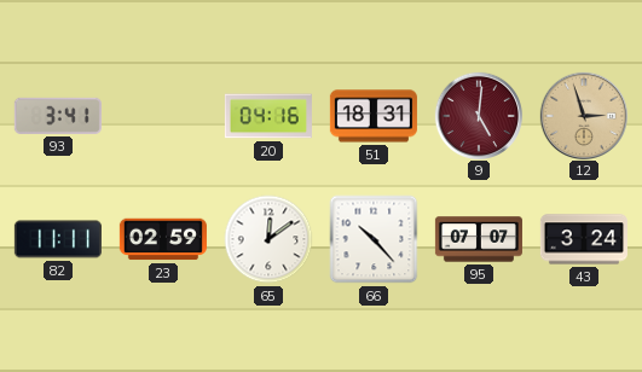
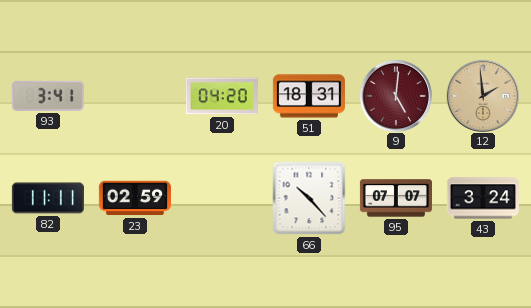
20: 04:16 -> 04:20 (222, 96)
12: 2:57 -> 1:59 (482, 95)
65: 12:09 -> none (268, 239)
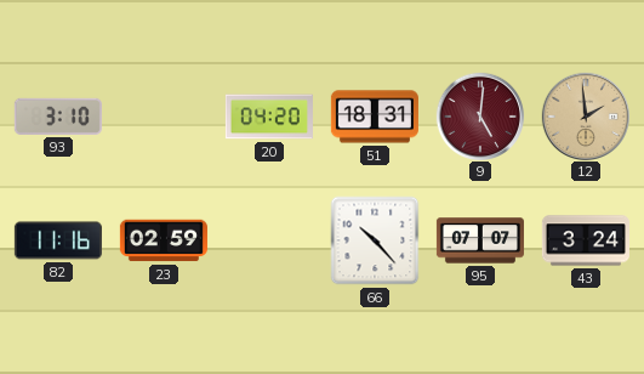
93: 3:41 -> 3:10 (58, 117)
82: 11:11 -> 11:16 (58, 240)
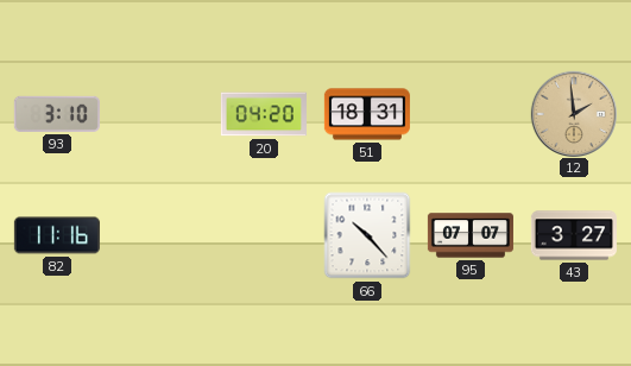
9: 5:01 -> none (479, 115)
23: 02:59 -> none (164, 240)
43: 3:24 -> 3:27 (574, 235)
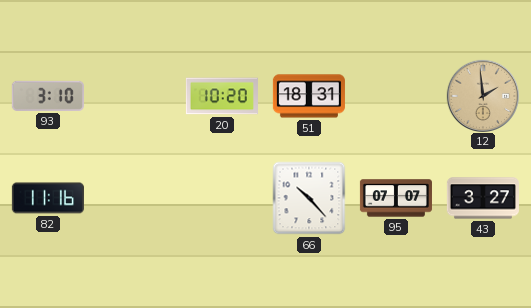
20: 04:20 -> 10:20 (222, 96)
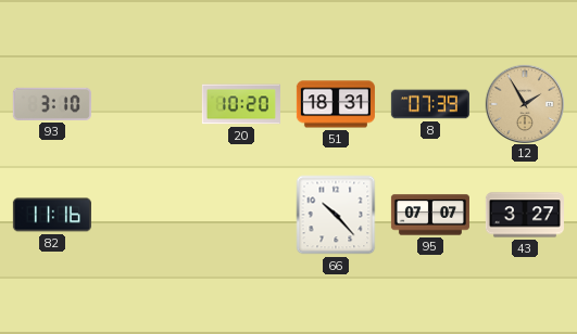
8: none -> 07:39 (430, 104)
12: 1:59 -> 1:55 (524, 103)
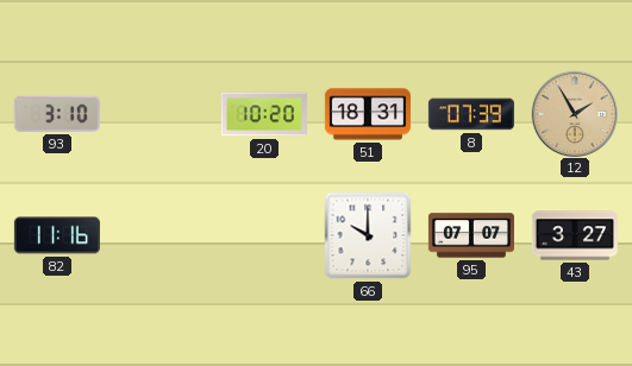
66: 10:23 -> 10:00 (368, 235)
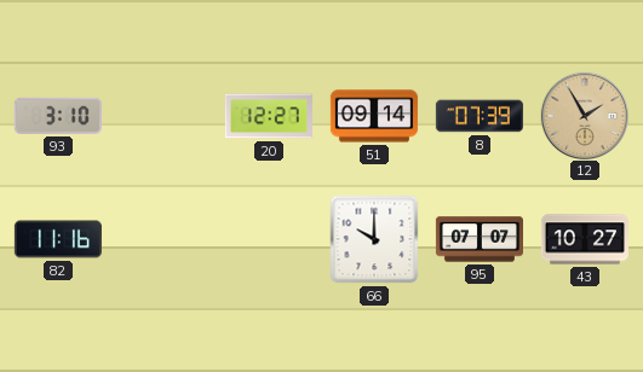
20: 10:20 -> 12:27 (269, 116)
51: 18:31 -> 09:14 (374, 116)
43: 3:27 -> 10:27 (585, 239)
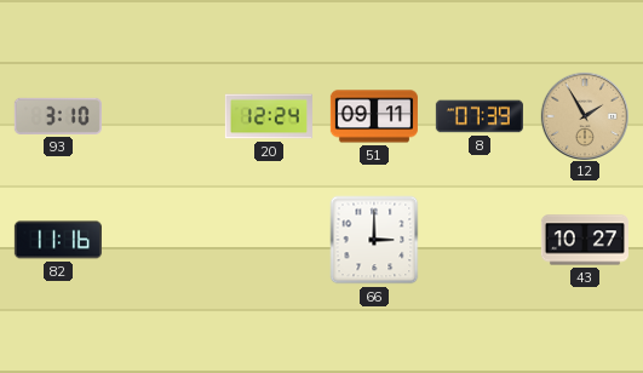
20: 12:27 -> 12:24 (269, 116)
51: 09:14 -> 09:11 (374, 116)
66: 10:00 -> 3:00 (374, 240)
95: 07:07 -> none (480, 239)
